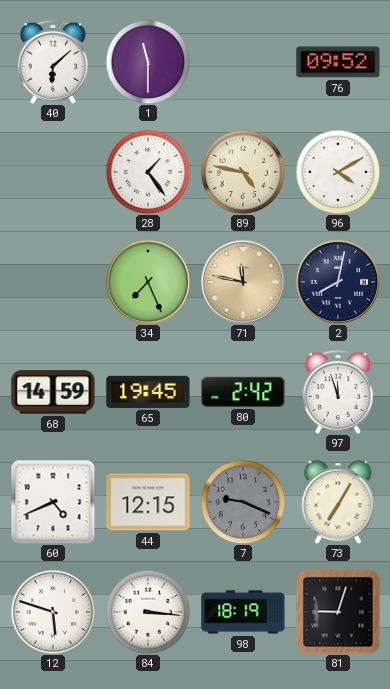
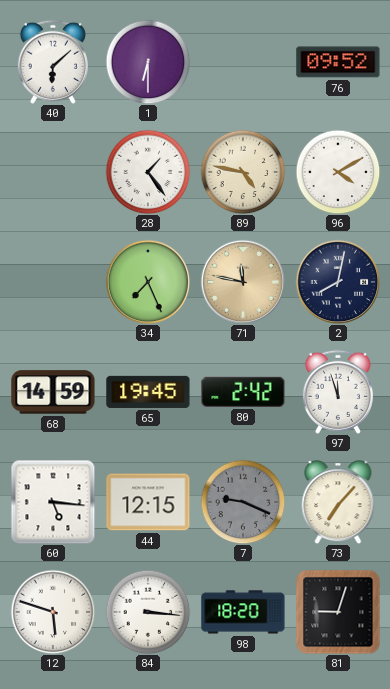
1: 11:30 -> 6:30 (148, 62)
60: 4:41 -> 5:16 (53, 502)
73: 7:05 -> 7:07 (338, 502)
98: 18:19 -> 18:20 (243, 612)
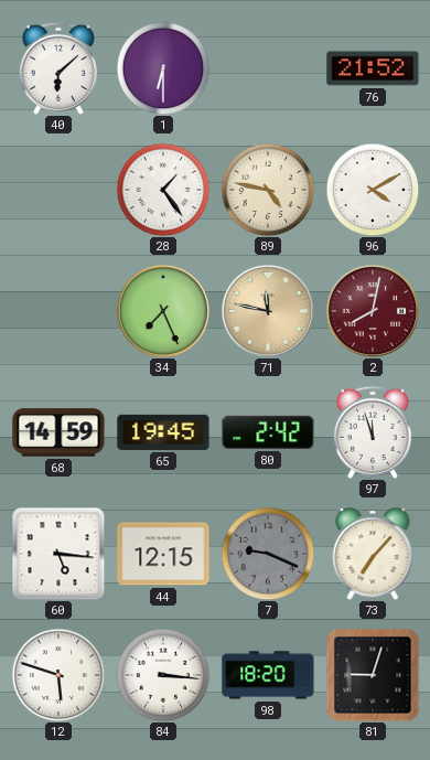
76: 09:52 -> 21:52 (373, 68)
2 dial: navy -> burgundy (373, 311)
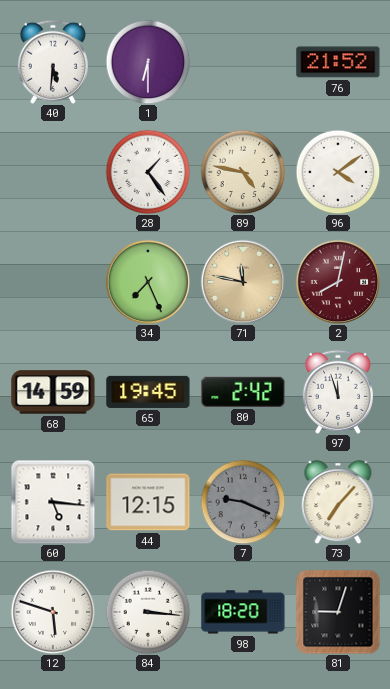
40: 6:08 -> 5:31 (53, 62)
96: 4:10 -> 4:09 (338, 172)
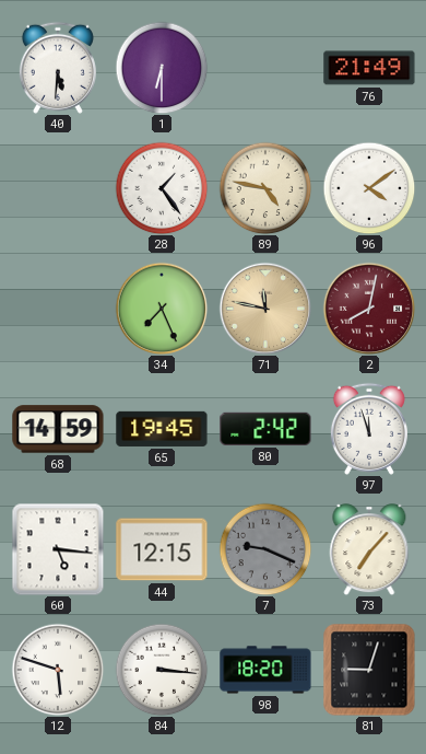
76: 21:52 -> 21:49 (369, 68)
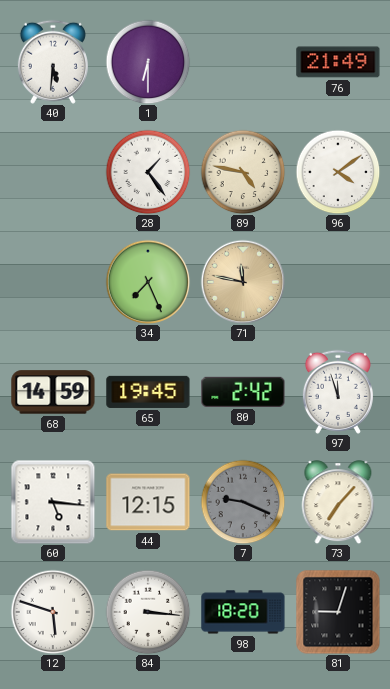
2: 8:02 -> none (369, 309)
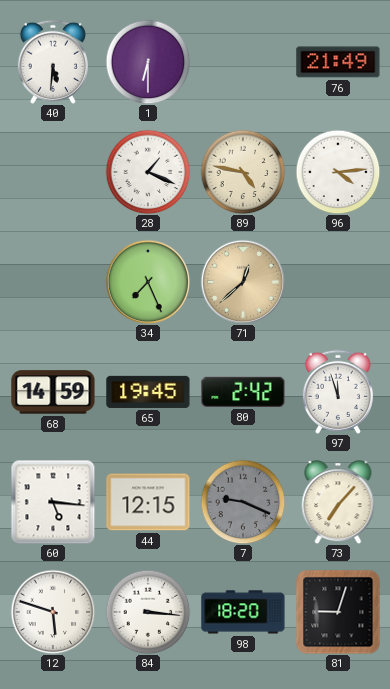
28: 1:24 -> 1:19 (148, 172)
96: 4:09 -> 4:14 (338, 172)
71: 11:47 -> 12:38 (243, 282)
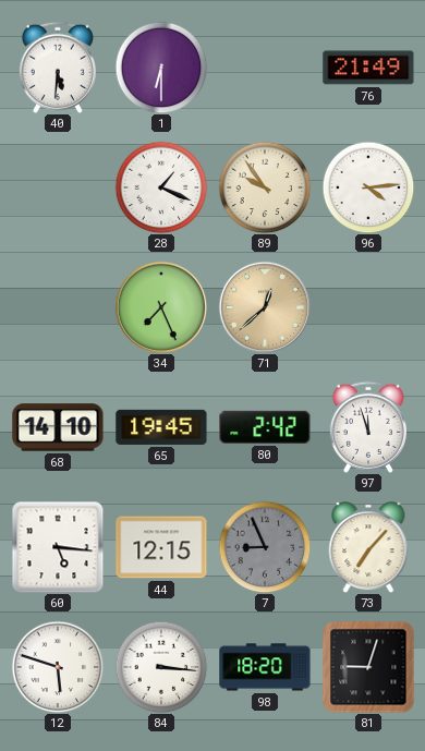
89: 4:47 -> 9:54 (265, 187)
68: 14:59 -> 14:10 (58, 427)
7: 9:19 -> 8:56 (265, 547)
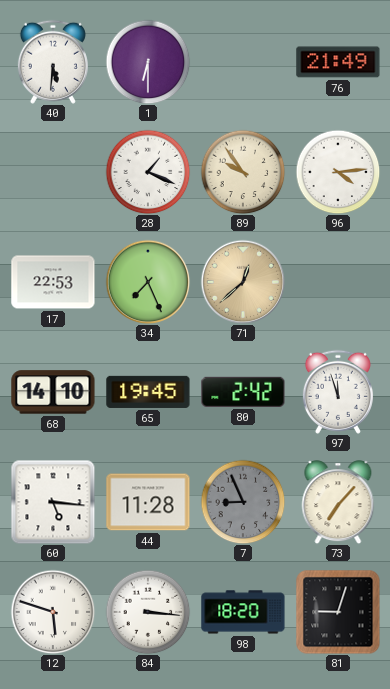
17: none -> 22:53 (53, 282)
44: 12:15 -> 11:28 (148, 502)
